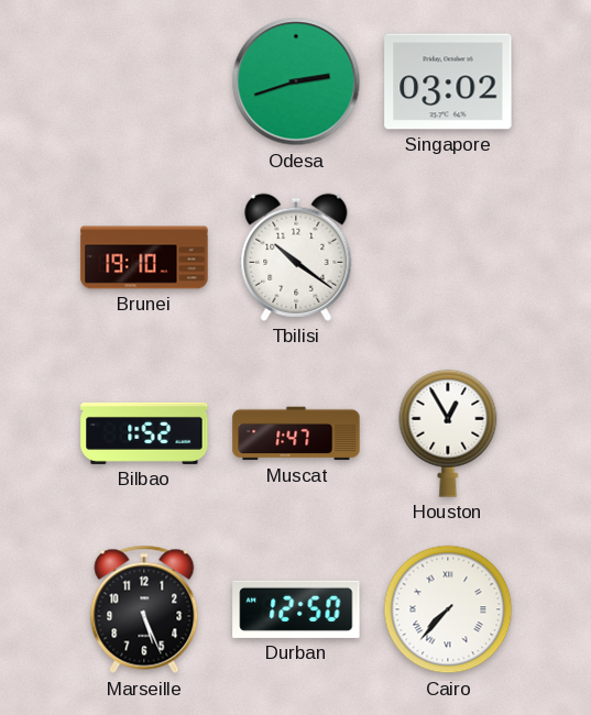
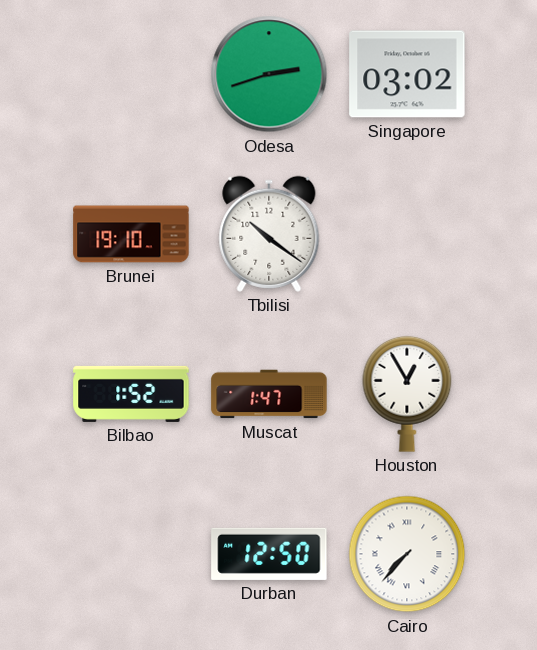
Marseille: 5:26 -> none (144, 609)
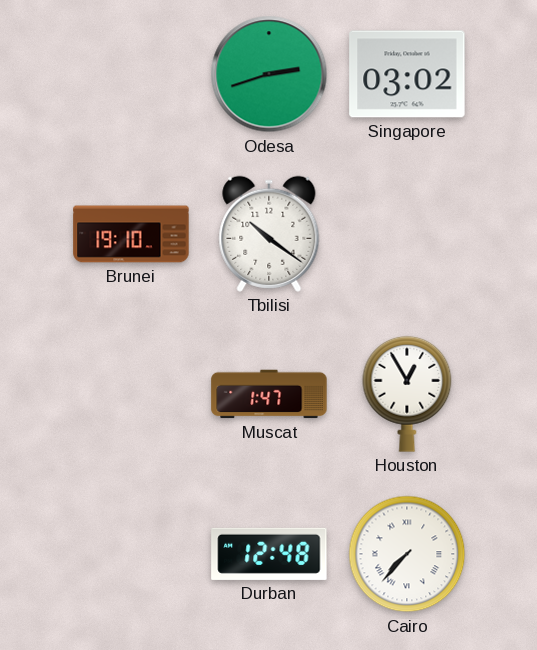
Bilbao: 1:52 -> none (131, 394)
Durban: 12:50 -> 12:48 (269, 554)
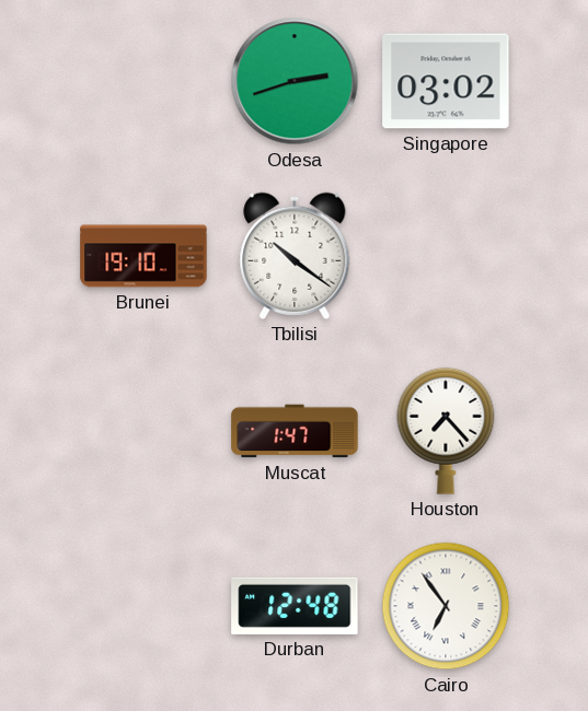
Houston: 12:55 -> 7:23 (446, 431)
Cairo: 7:37 -> 6:54 (446, 606)
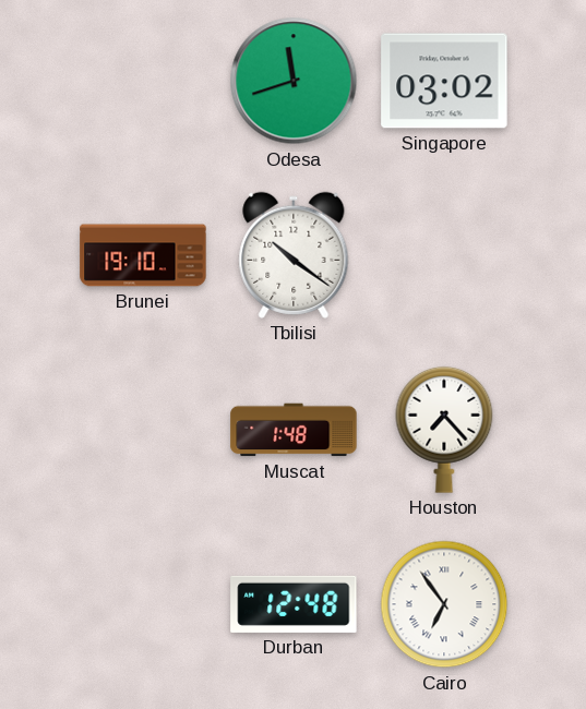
Odesa: 2:42 -> 11:42 (294, 81)
Muscat: 1:47 -> 1:48 (294, 430)
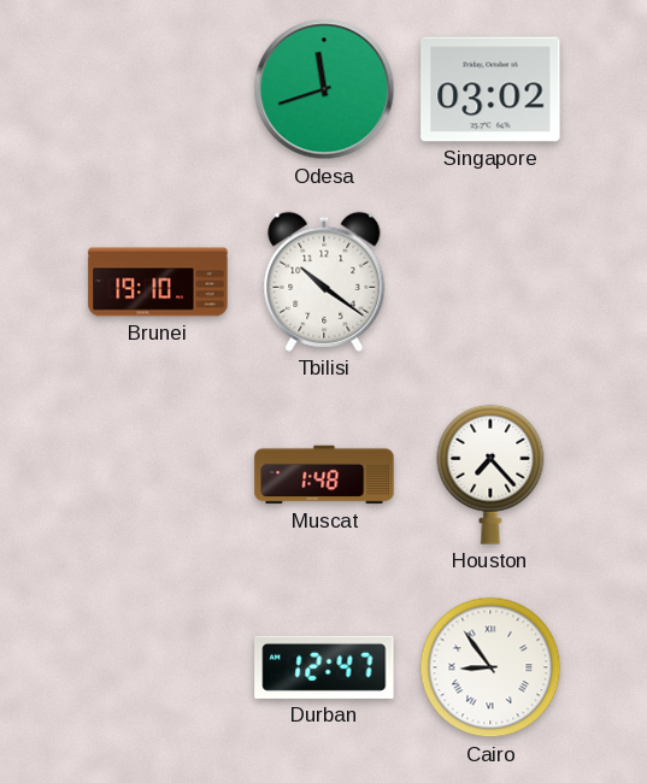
Durban: 12:48 -> 12:47 (324, 667)
Cairo: 6:54 -> 8:54 (490, 667)
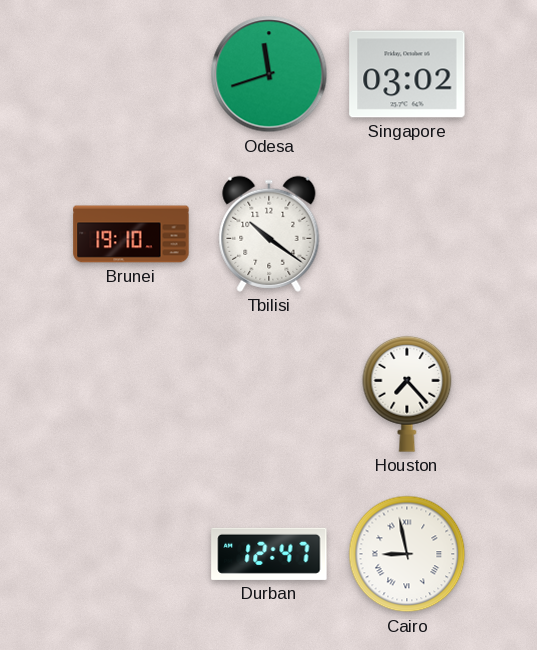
Muscat: 1:48 -> none (324, 475)
Cairo: 8:54 -> 8:58 (407, 554)
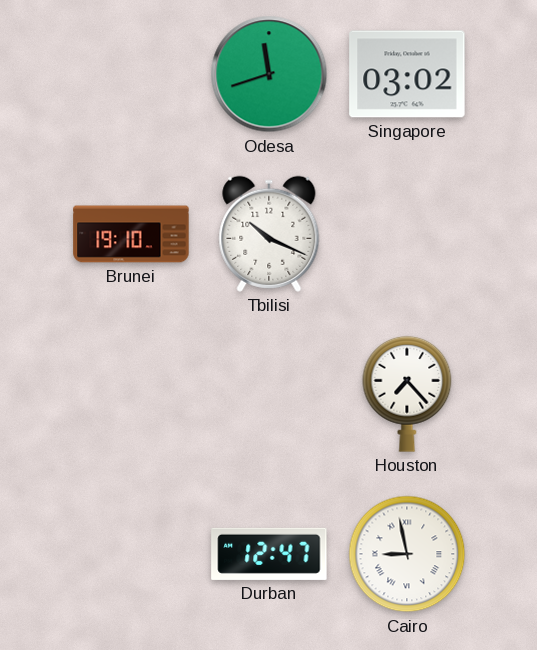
Tbilisi: 10:21 -> 10:19 (269, 234)
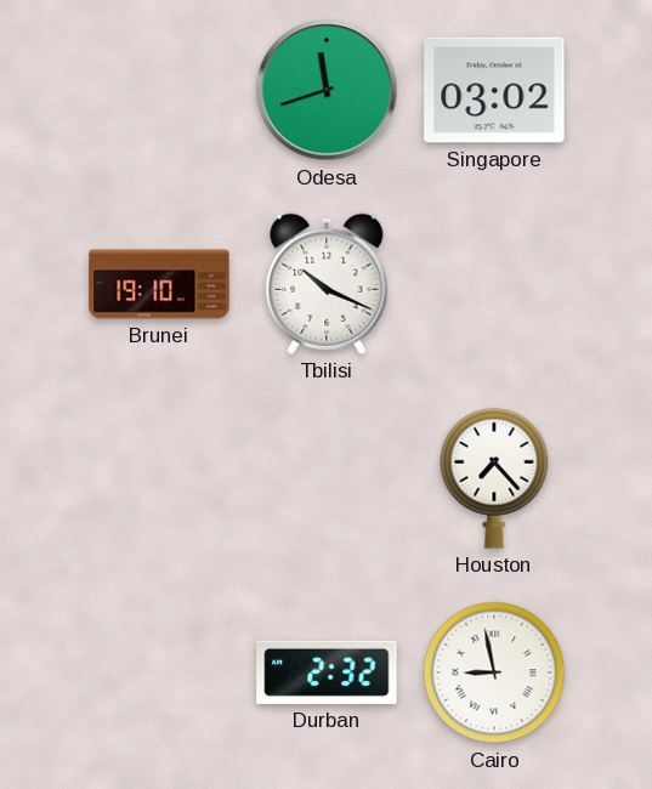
Durban: 12:47 -> 2:32 (327, 672)
